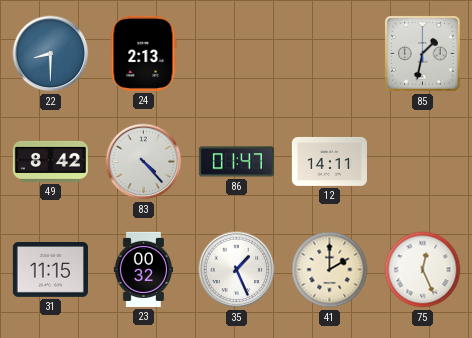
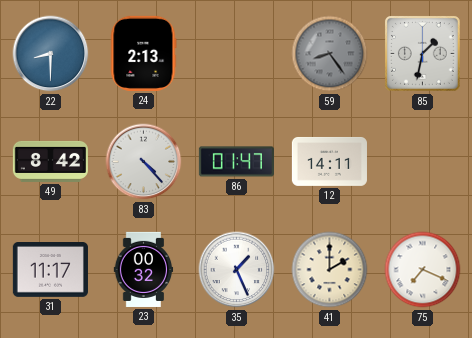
59: none -> 8:24 (330, 54)
31: 11:15 -> 11:17 (50, 270)
75: 12:26 -> 7:19 (423, 270)
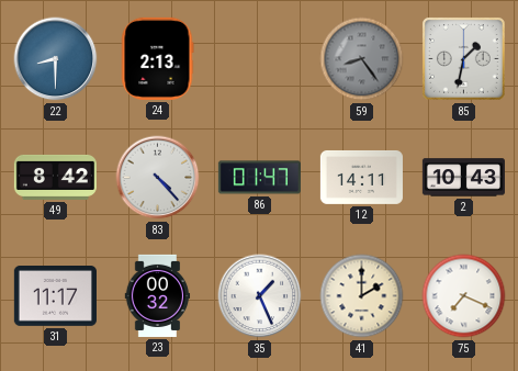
2: none -> 10:43 (463, 178)
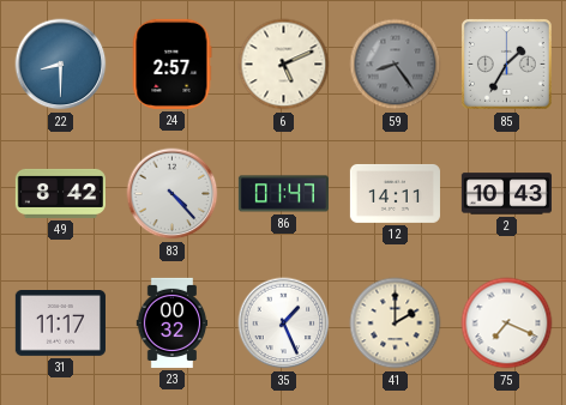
24: 2:13 -> 2:57 (171, 64)
6: none -> 5:11 (284, 65)
85: 1:32 -> 1:35 (506, 64)
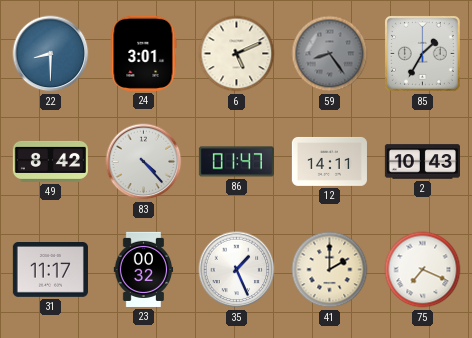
24: 2:57 -> 3:01 (143, 53)
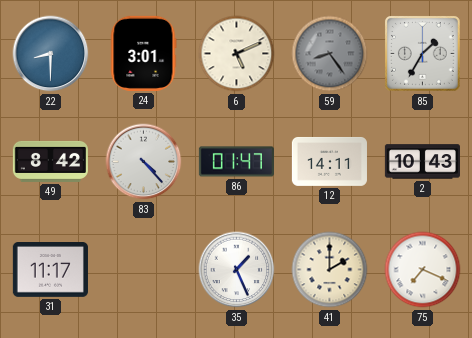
23: 00:32 -> none (144, 269)
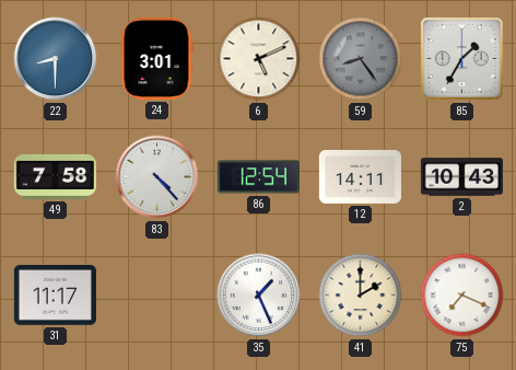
49: 8:42 -> 7:58 (55, 176)
86: 01:47 -> 12:54 (258, 177)
